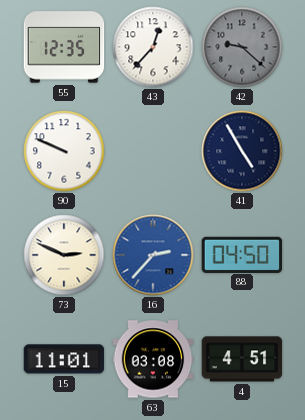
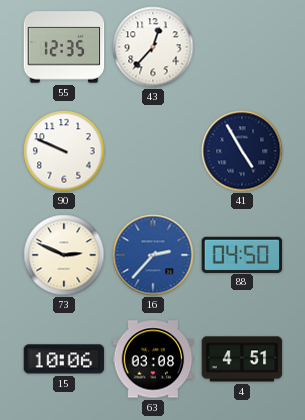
42: 9:22 -> none (242, 47)
15: 11:01 -> 10:06 (64, 359)
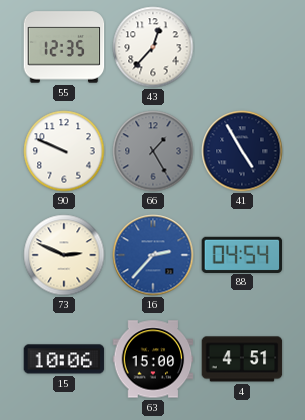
66: none -> 1:25 (153, 151)
88: 04:50 -> 04:54 (242, 254)
63: 03:08 -> 15:00 (153, 359)
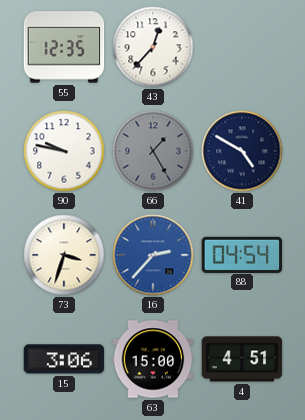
90: 9:49 -> 9:47 (64, 151)
41: 4:55 -> 4:50 (242, 151)
73: 2:49 -> 3:33 (64, 255)
15: 10:06 -> 3:06 (64, 359)
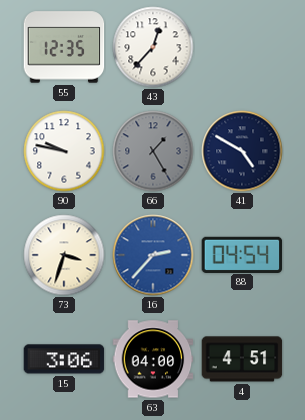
63: 15:00 -> 04:00 (153, 359)
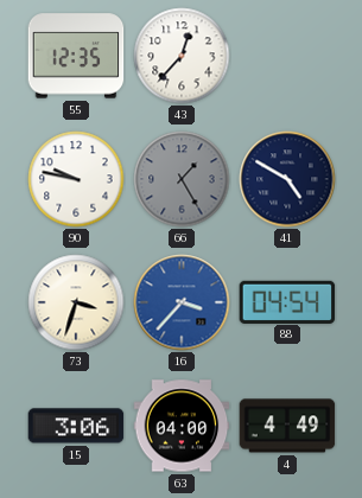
16: 2:37 -> 3:37 (182, 302)
4: 4:51 -> 4:49 (287, 426)
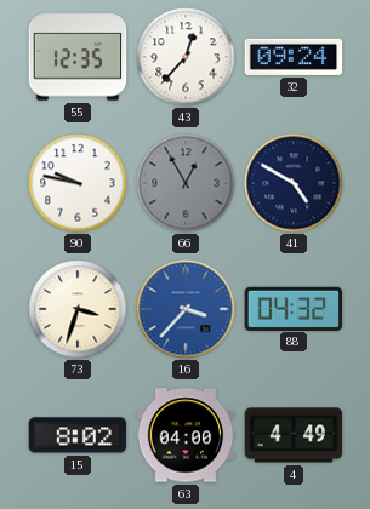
32: none -> 09:24 (294, 57)
66: 1:25 -> 12:55 (186, 183)
88: 04:54 -> 04:32 (294, 308)
15: 3:06 -> 8:02 (78, 435)
